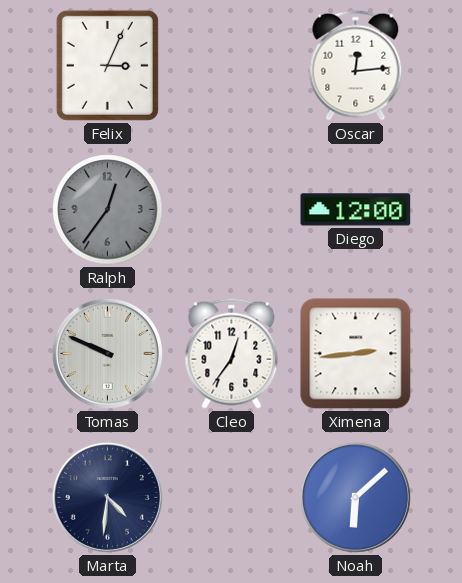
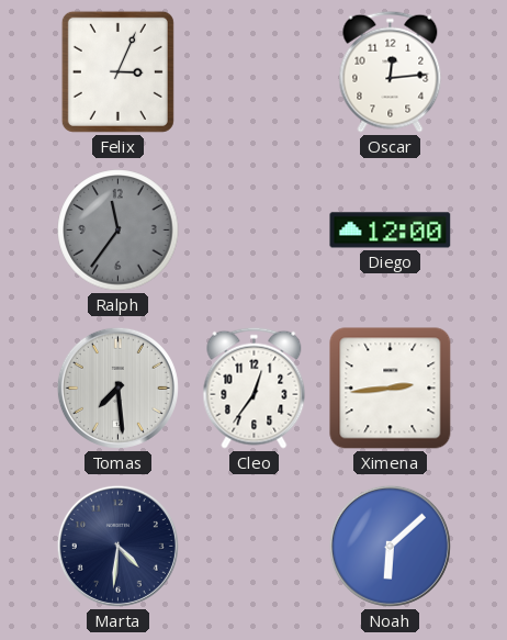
Ralph: 12:36 -> 11:36 (119, 231)
Tomas: 9:49 -> 7:29 (117, 388)
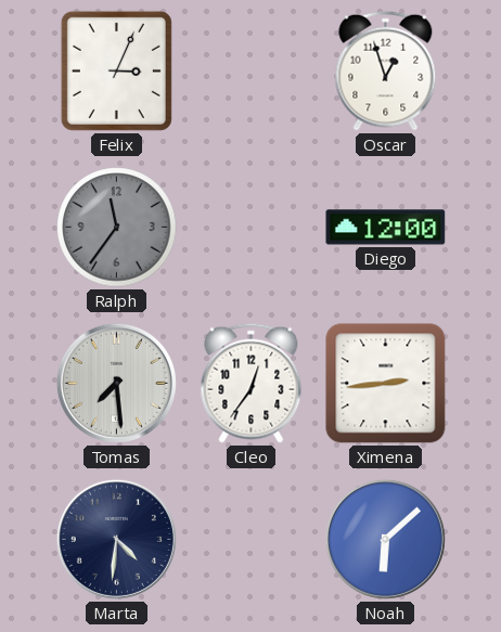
Oscar: 12:14 -> 12:57 (386, 70)
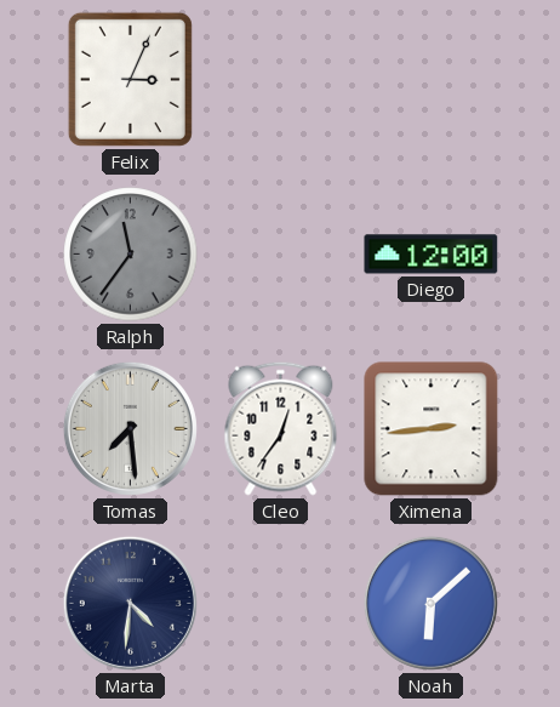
Oscar: 12:57 -> none (386, 70)
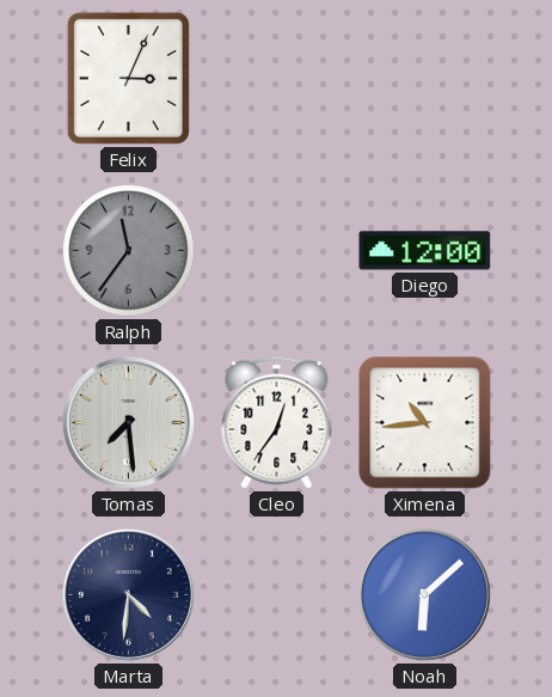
Ximena: 2:44 -> 10:44 (425, 423)
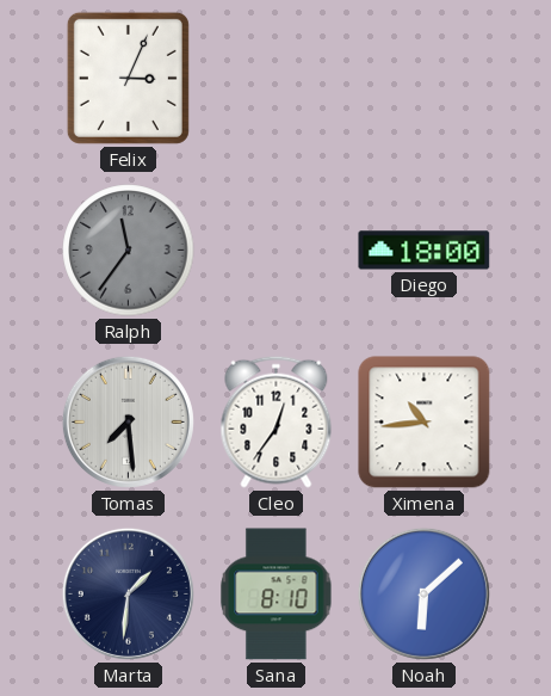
Diego: 12:00 -> 18:00 (425, 251)
Marta: 4:31 -> 1:31 (128, 593)
Sana: none -> 8:10 (277, 595)
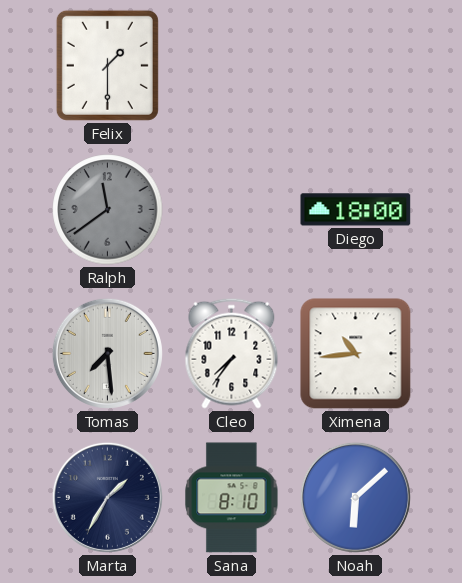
Felix: 3:04 -> 1:30 (107, 65)
Ralph: 11:36 -> 11:39 (108, 210)
Cleo: 12:36 -> 7:36 (232, 353)
Marta: 1:31 -> 1:35 (107, 497)
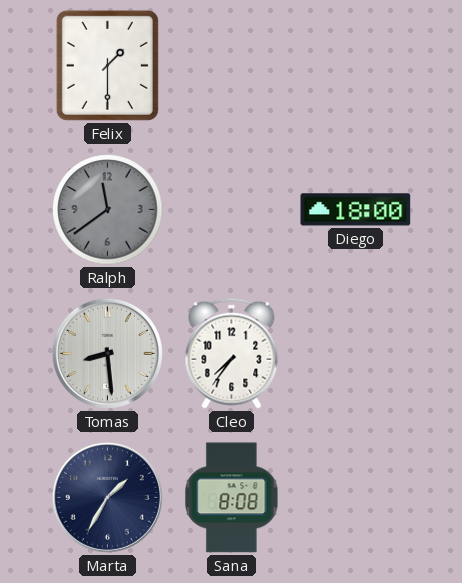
Tomas: 7:29 -> 8:29 (107, 353)
Ximena: 10:44 -> none (356, 354)
Sana: 8:10 -> 8:08 (232, 498)
Noah: 6:08 -> none (355, 497)
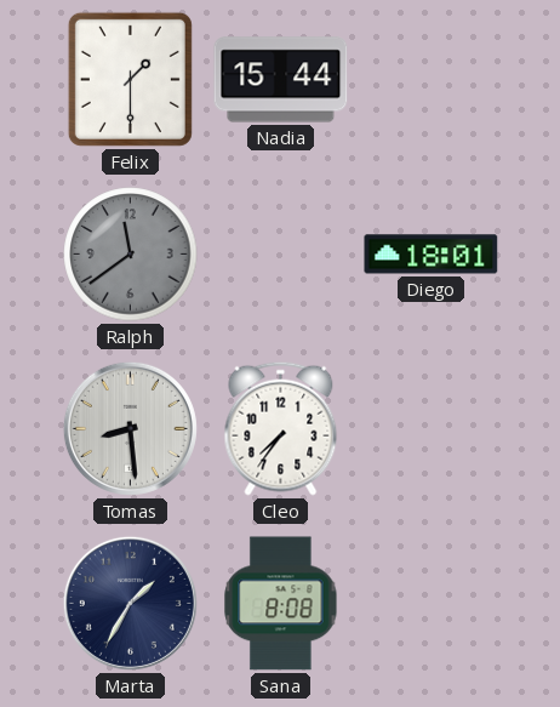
Nadia: none -> 15:44 (281, 80)
Diego: 18:00 -> 18:01 (432, 255)
